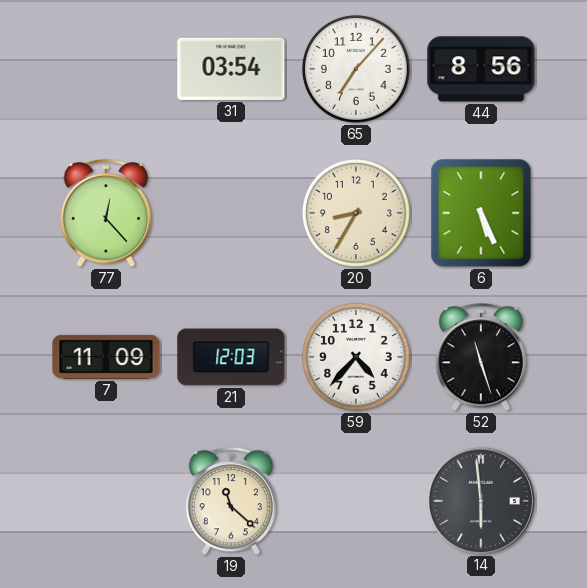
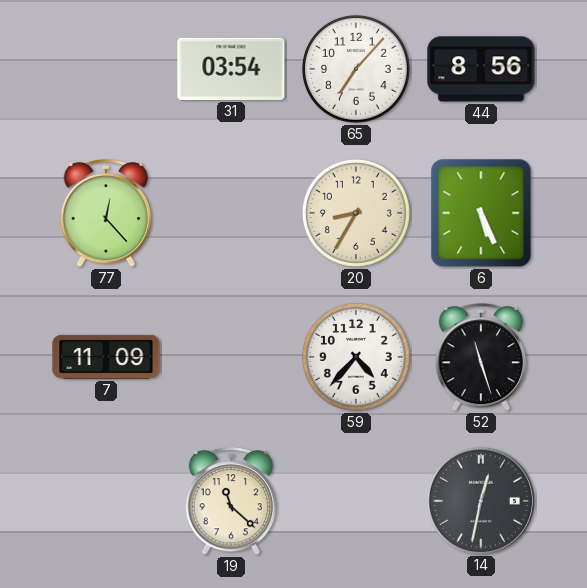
21: 12:03 -> none (231, 357)
14: 5:59 -> 12:32 (480, 500)
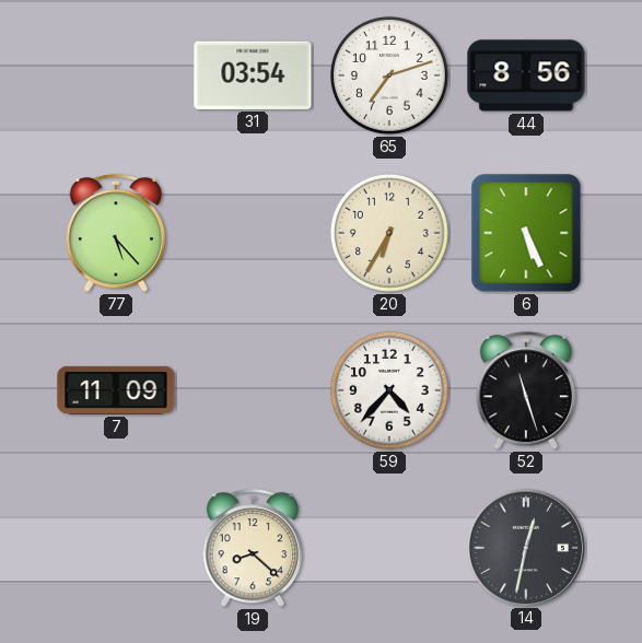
65: 7:07 -> 7:12 (389, 75)
77: 12:23 -> 5:23 (116, 234)
20: 8:35 -> 6:35 (389, 233)
19: 11:22 -> 8:22 (253, 549)
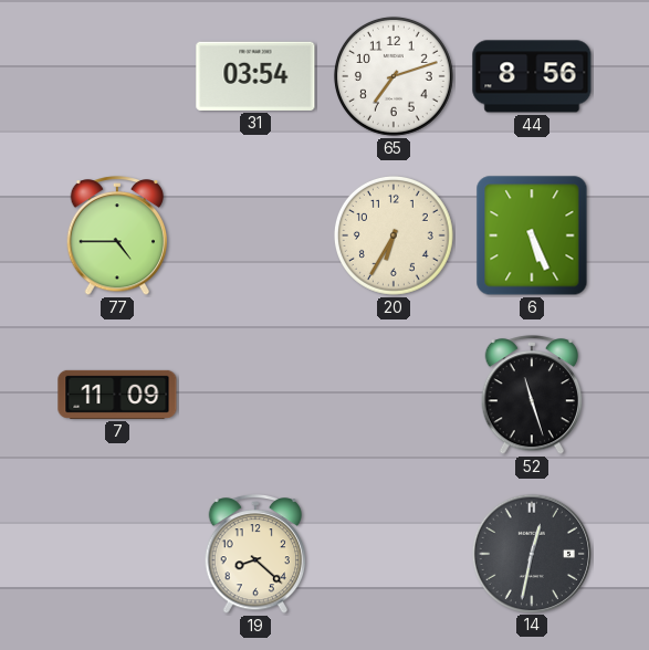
77: 5:23 -> 4:45 (117, 237)
59: 4:37 -> none (389, 390)
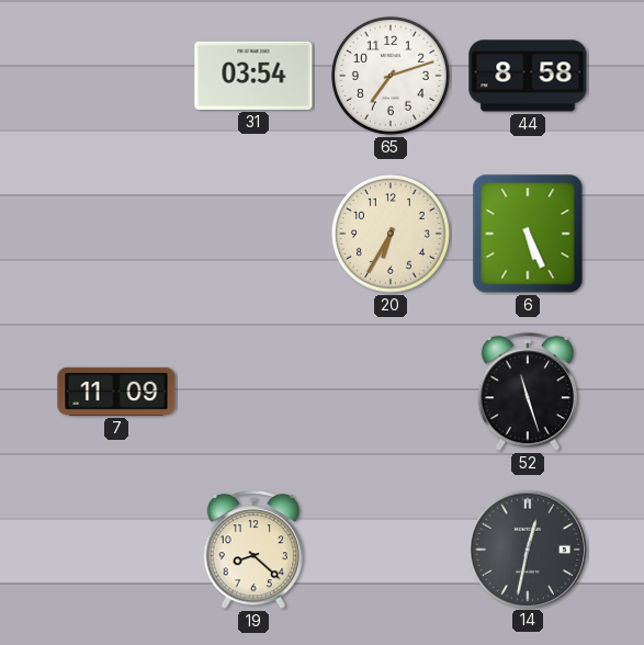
44: 8:56 -> 8:58 (528, 76)
77: 4:45 -> none (117, 237)
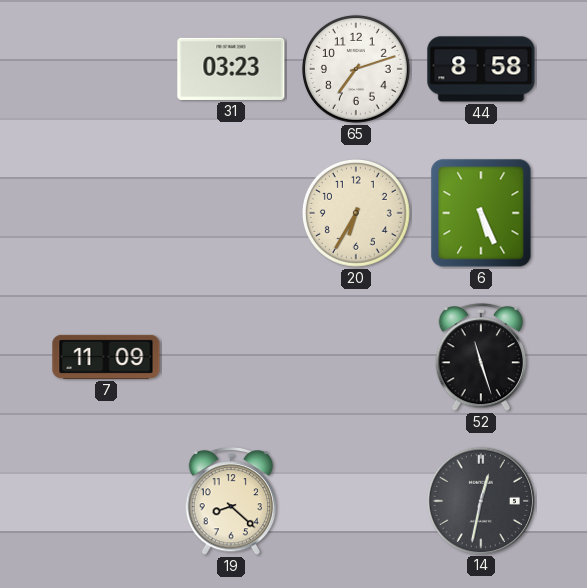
31: 03:54 -> 03:23 (231, 69)
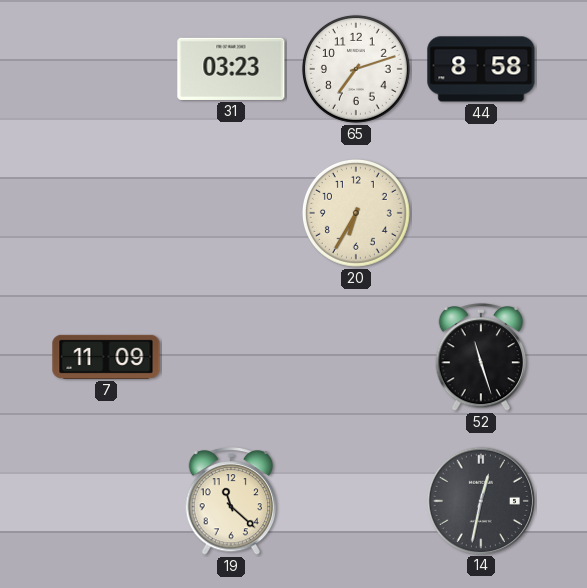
6: 5:26 -> none (481, 213)
19: 8:22 -> 11:22 (231, 502)
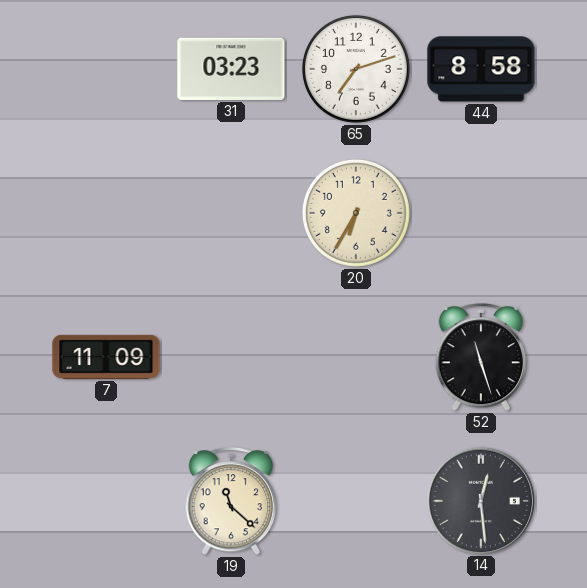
14: 12:32 -> 12:29 (480, 500)
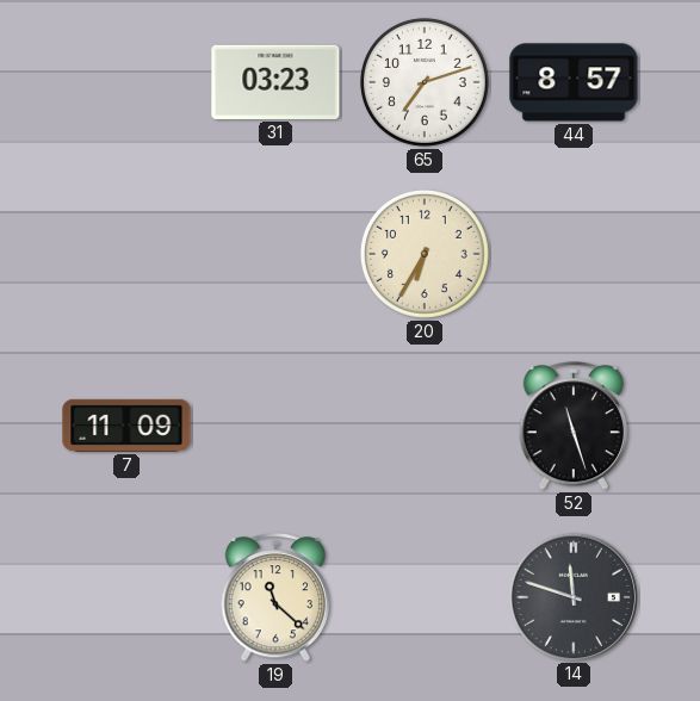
44: 8:58 -> 8:57 (574, 82)
14: 12:29 -> 11:48 (572, 596)
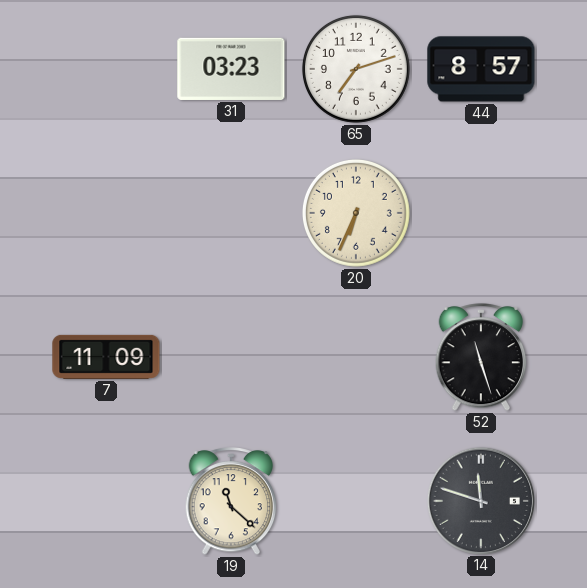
20: 6:35 -> 6:34 (356, 213)
